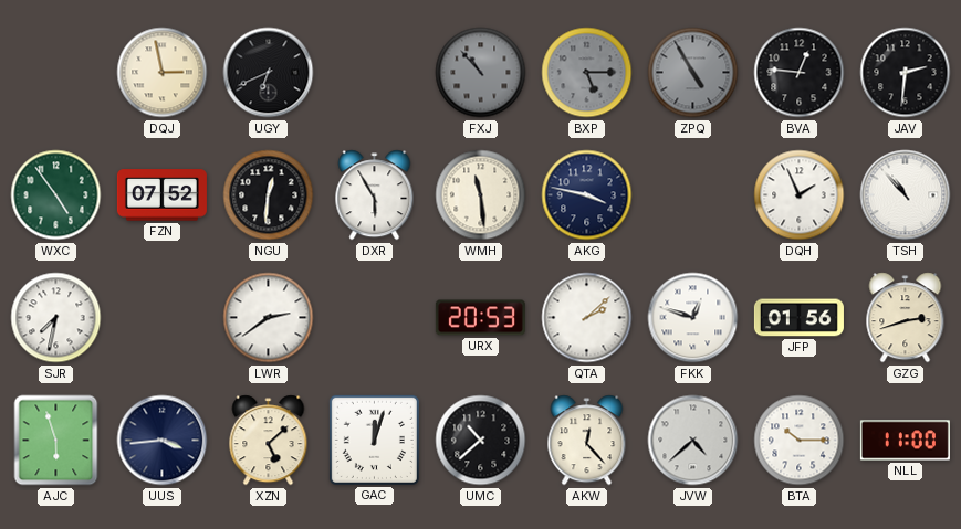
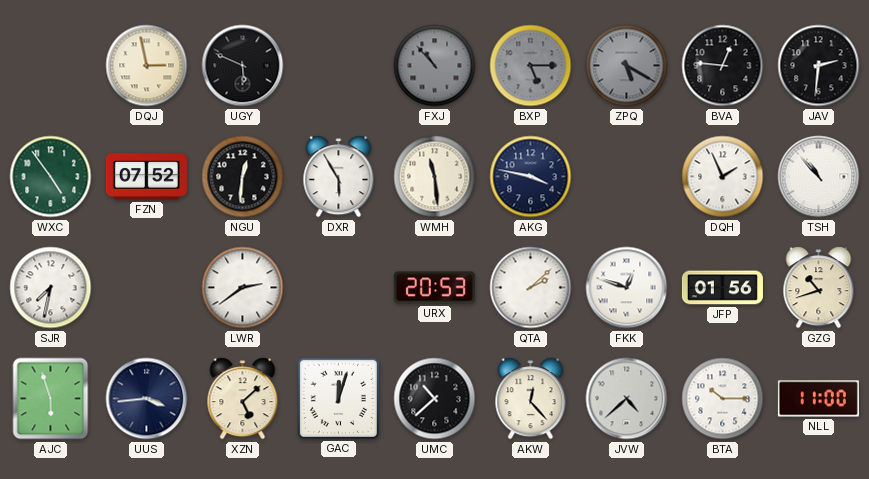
UGY: 6:41 -> 5:49 (243, 66)
ZPQ: 4:55 -> 5:20 (627, 66)
GZG: 2:42 -> 10:42 (819, 288)
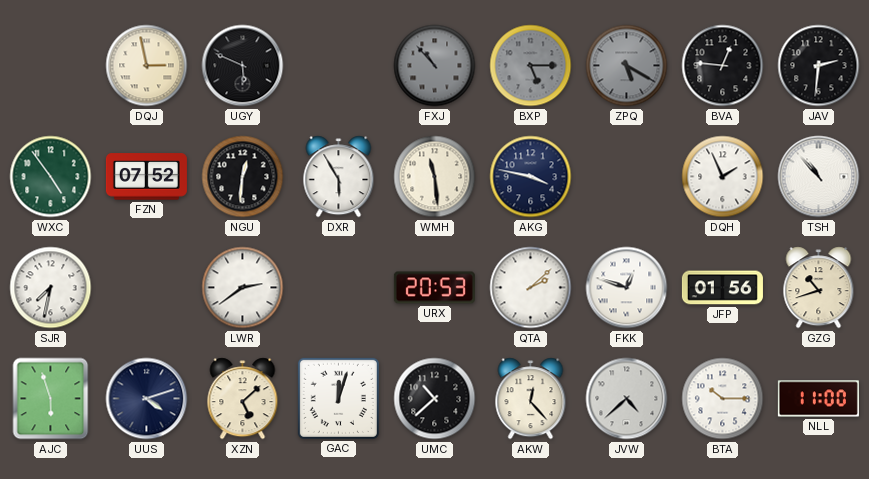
UUS: 3:44 -> 4:12 (147, 399)
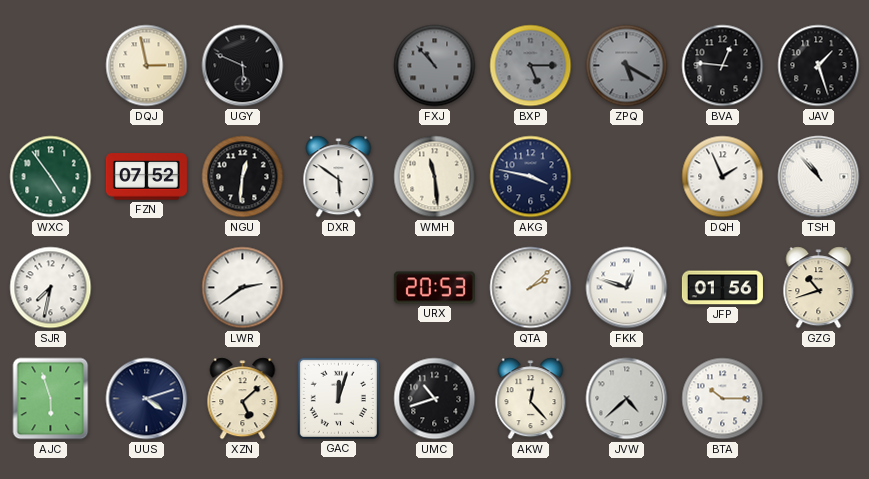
JAV: 2:31 -> 1:27 (819, 66)
DXR: 5:55 -> 5:51 (339, 177)
UMC: 10:38 -> 10:42 (435, 399)
NLL: 11:00 -> none (818, 399)
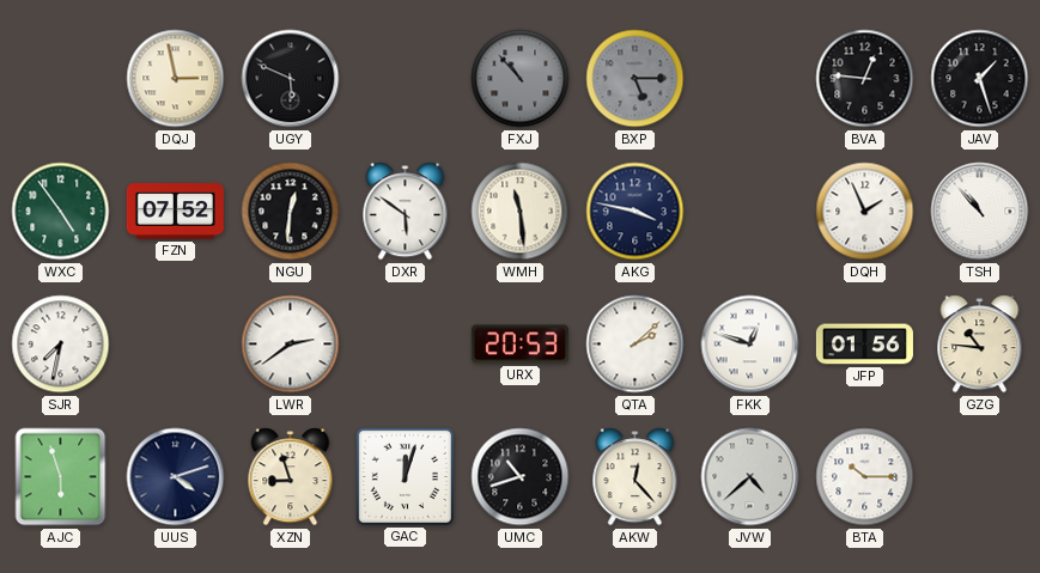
ZPQ: 5:20 -> none (627, 66)
GZG: 10:42 -> 10:46 (980, 345)
XZN: 5:08 -> 8:57 (291, 477)
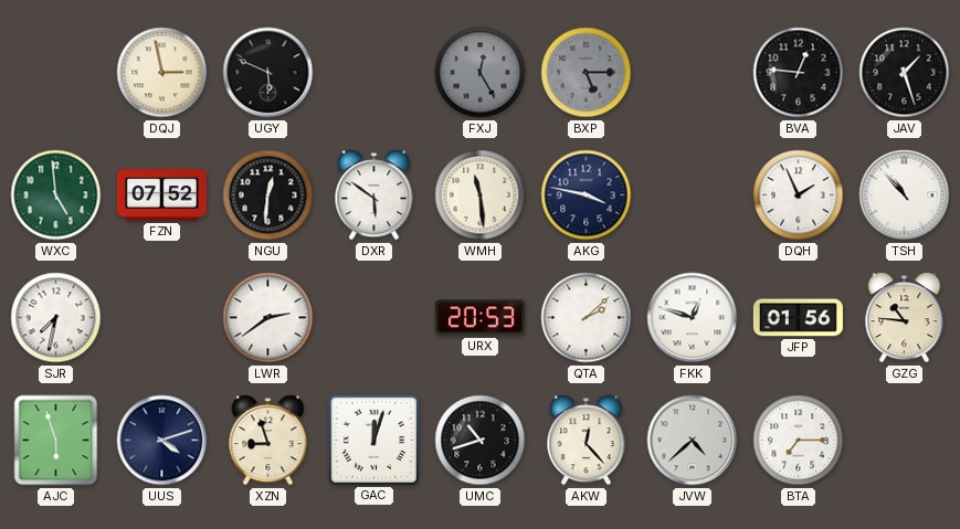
FXJ: 10:53 -> 12:25 (481, 73)
WXC: 4:54 -> 4:59 (56, 195)
BTA: 10:15 -> 7:15 (799, 441)
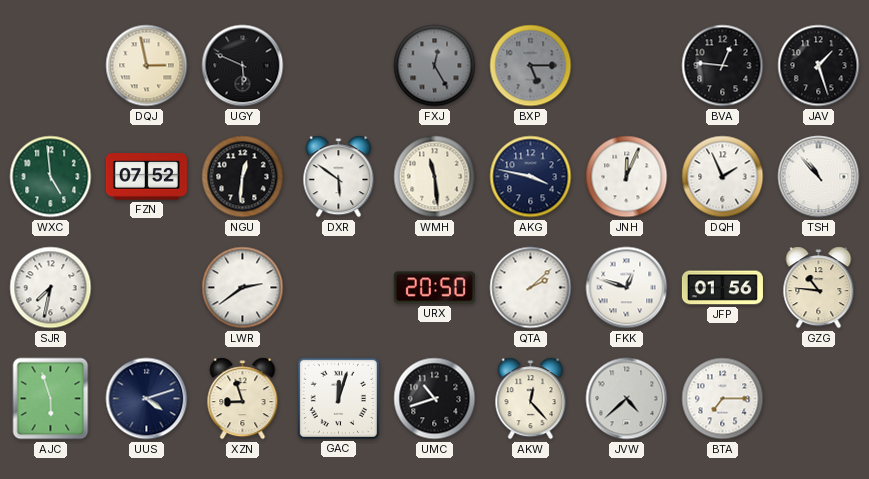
JNH: none -> 12:04 (627, 177)
URX: 20:53 -> 20:50 (434, 288)
